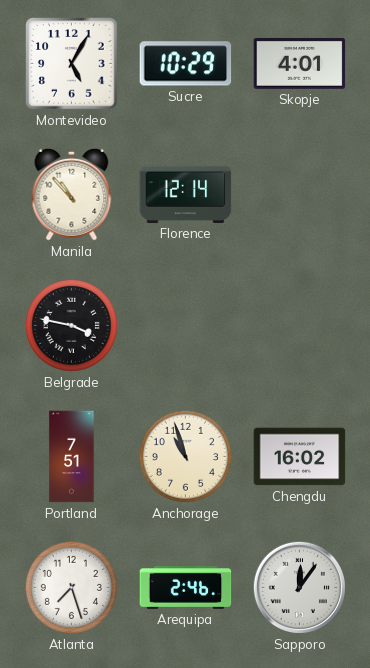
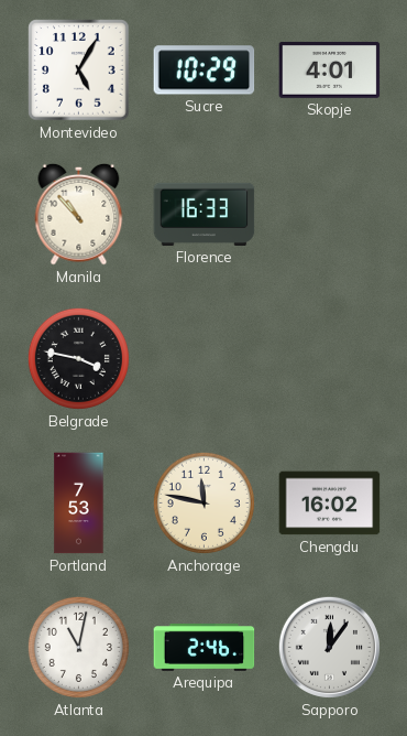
Florence: 12:14 -> 16:33 (205, 214)
Portland: 7:51 -> 7:53 (79, 504)
Anchorage: 10:57 -> 11:47 (204, 502)
Atlanta: 7:27 -> 11:02 (78, 647)
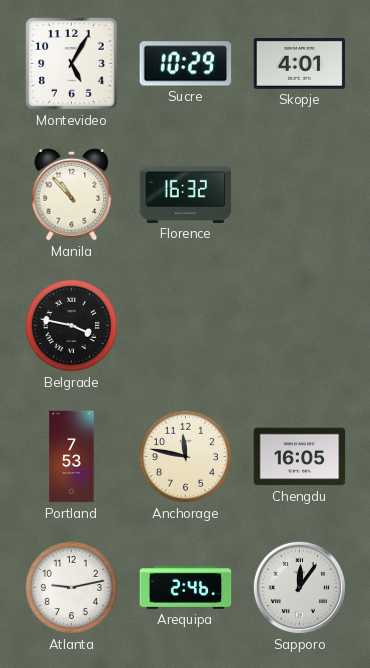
Florence: 16:33 -> 16:32 (186, 194)
Chengdu: 16:02 -> 16:05 (300, 457)
Atlanta: 11:02 -> 9:13 (71, 587)
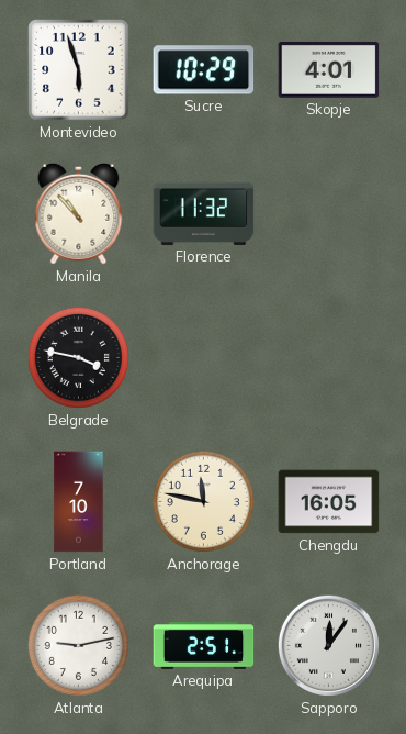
Montevideo: 5:05 -> 5:57 (79, 70)
Florence: 16:32 -> 11:32 (204, 213)
Portland: 7:53 -> 7:10 (79, 502)
Arequipa: 2:46 -> 2:51 (204, 646)
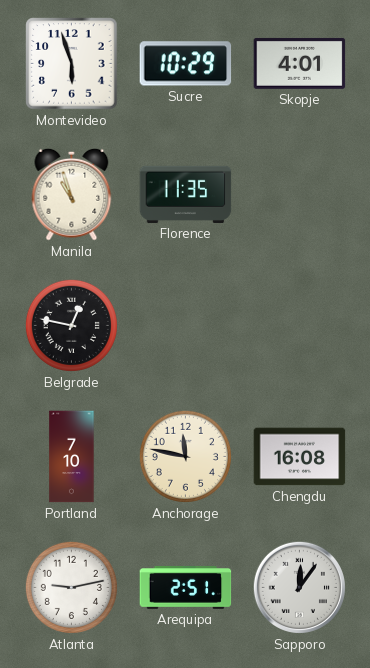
Manila: 10:53 -> 10:57 (72, 194)
Florence: 11:32 -> 11:35 (186, 194)
Belgrade: 3:47 -> 12:47 (71, 325)
Chengdu: 16:05 -> 16:08 (300, 457)
